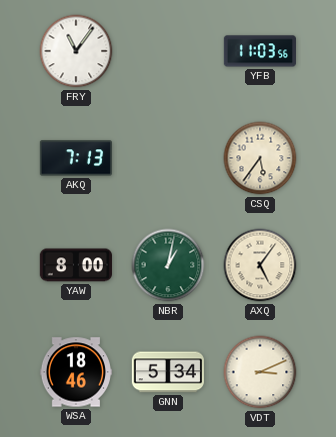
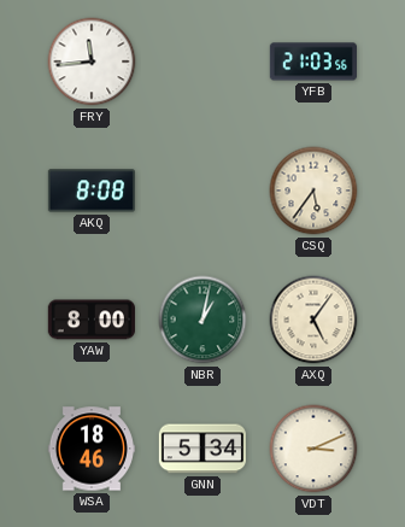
FRY: 11:06 -> 11:44 (92, 62)
YFB: 11:03 -> 21:03 (312, 62)
AKQ: 7:13 -> 8:08 (90, 191)
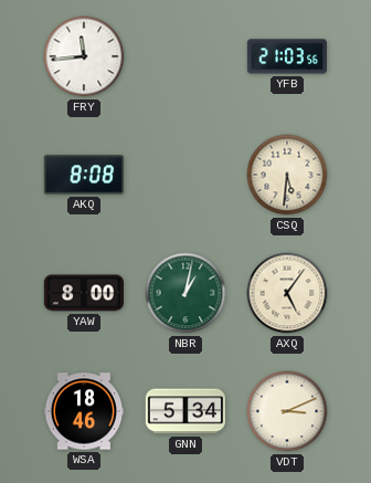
CSQ: 5:36 -> 5:31 (287, 175)
